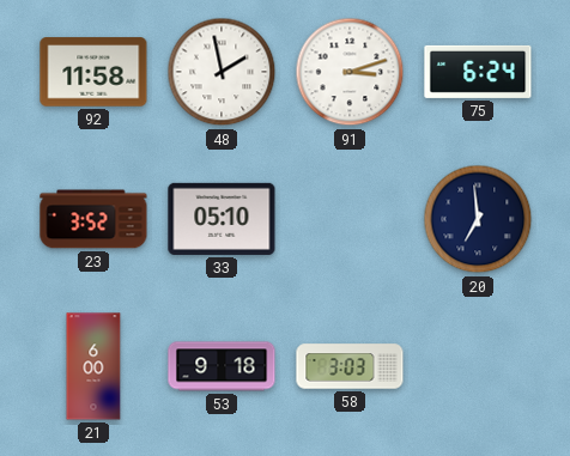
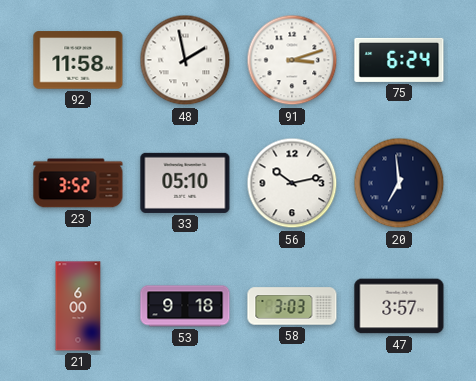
56: none -> 10:13 (292, 183)
47: none -> 3:57 (399, 306)
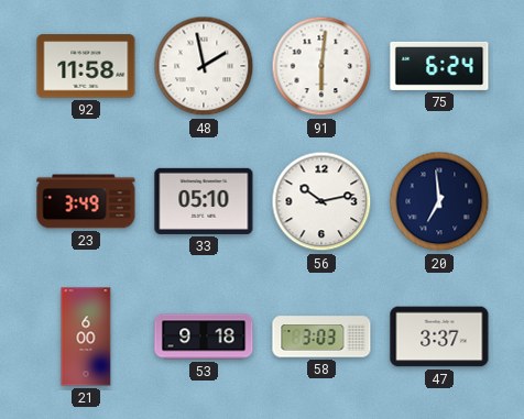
91: 3:12 -> 6:01 (321, 66)
23: 3:52 -> 3:49 (86, 201)
47: 3:57 -> 3:37 (439, 337)
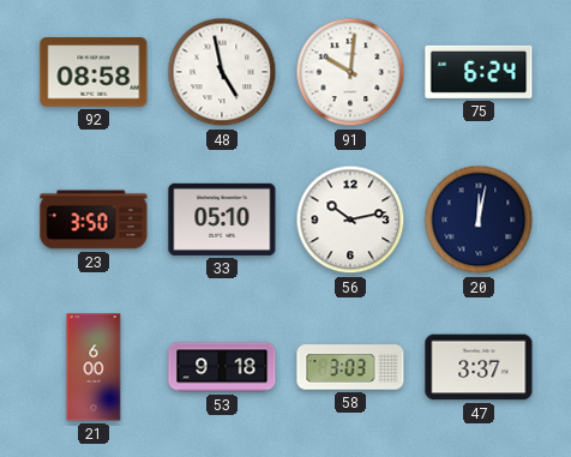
92: 11:58 -> 08:58 (94, 72)
48: 1:58 -> 4:58 (222, 72)
91: 6:01 -> 10:01 (350, 72)
23: 3:49 -> 3:50 (94, 220)
20: 6:59 -> 12:02 (479, 220)
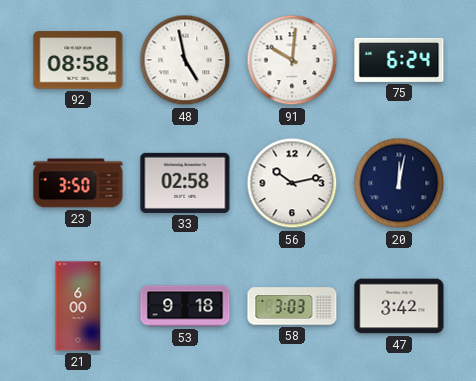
33: 05:10 -> 02:58 (185, 183)
47: 3:37 -> 3:42 (399, 306)
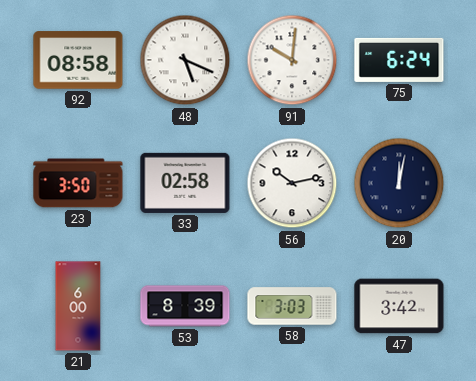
48: 4:58 -> 5:19 (185, 60)
53: 9:18 -> 8:39 (185, 306)
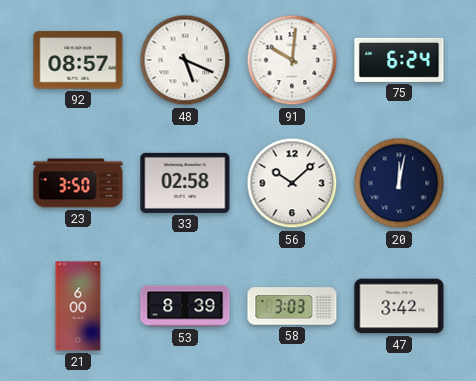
92: 08:58 -> 08:57 (78, 60)
56: 10:13 -> 10:08 (292, 183)
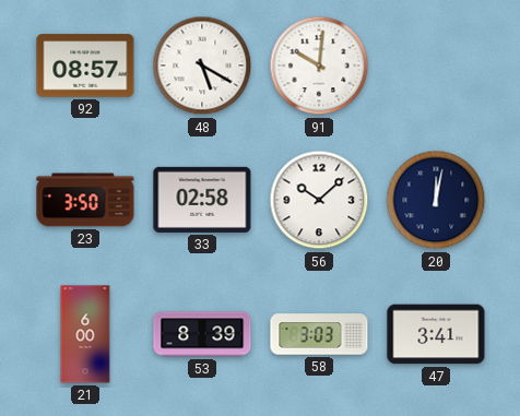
48: 5:19 -> 5:20 (202, 66)
75: 6:24 -> none (399, 60)
47: 3:42 -> 3:41 (436, 334)
